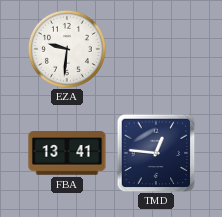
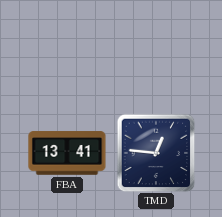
EZA: 9:31 -> none (67, 49)
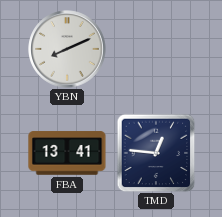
YBN: none -> 8:11 (67, 49)
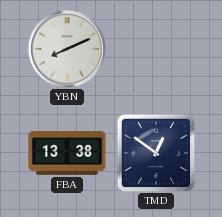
FBA: 13:41 -> 13:38 (67, 153)
TMD: 12:46 -> 12:51 (156, 153)
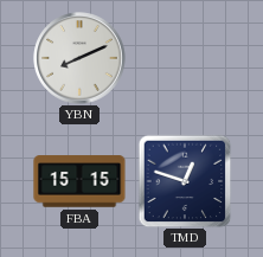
FBA: 13:38 -> 15:15 (79, 181)
TMD: 12:51 -> 12:48 (185, 181)
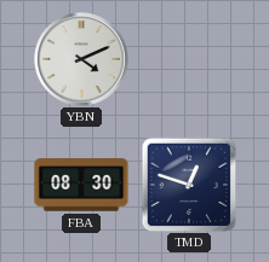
YBN: 8:11 -> 4:11 (81, 59)
FBA: 15:15 -> 08:30 (81, 185)
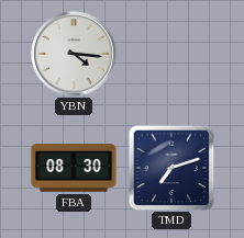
YBN: 4:11 -> 4:16 (74, 54)
TMD: 12:48 -> 7:12 (171, 168)
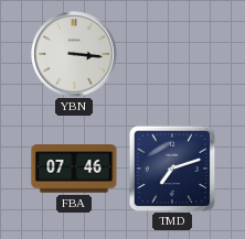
YBN: 4:16 -> 3:16 (74, 54)
FBA: 08:30 -> 07:46 (74, 169)
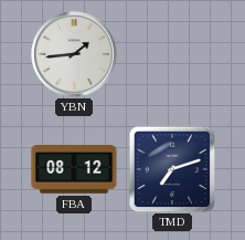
YBN: 3:16 -> 1:44 (74, 54)
FBA: 07:46 -> 08:12 (74, 169)
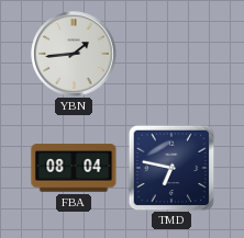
FBA: 08:12 -> 08:04 (74, 168)
TMD: 7:12 -> 6:47 (171, 168)
